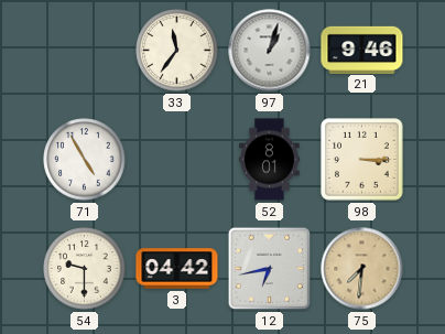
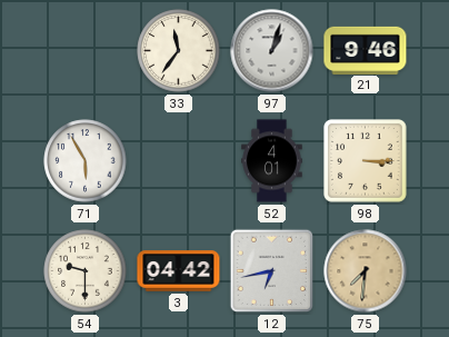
71: 4:55 -> 5:55 (86, 161)
52: 8:01 -> 4:01 (272, 161)
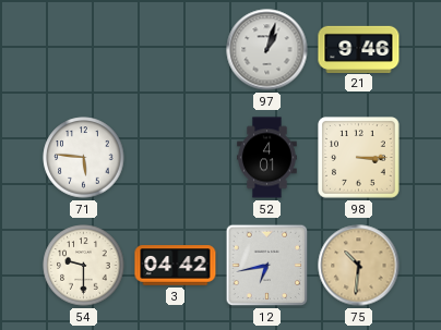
33: 11:36 -> none (179, 51)
71: 5:55 -> 5:46 (84, 158)
75: 7:31 -> 10:31 (359, 266)
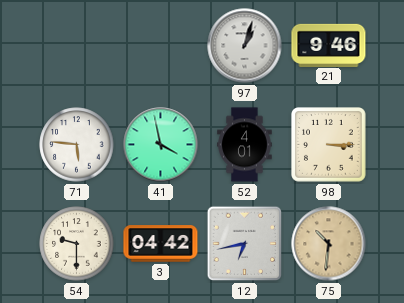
41: none -> 3:58 (161, 145)
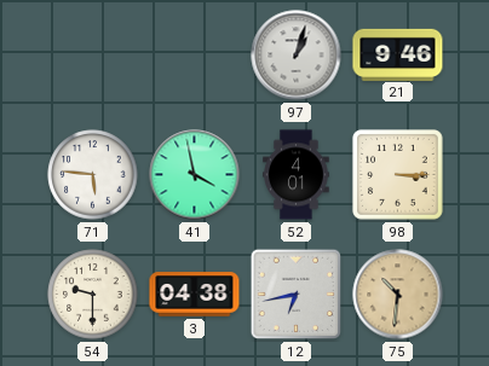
3: 04:42 -> 04:38 (195, 295)
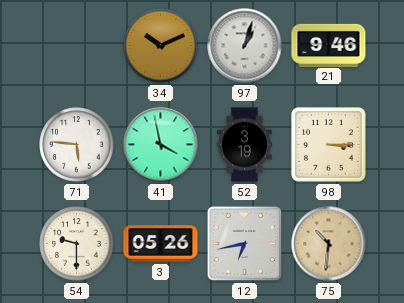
34: none -> 10:11 (161, 46)
52: 4:01 -> 3:19 (245, 145)
3: 04:38 -> 05:26 (161, 244)
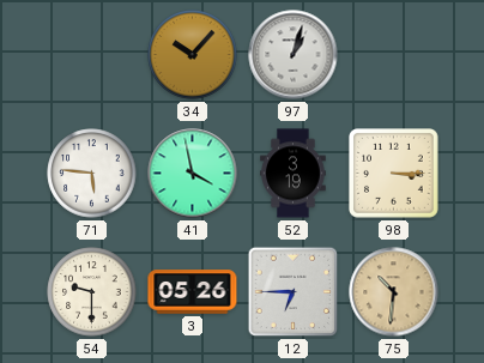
34: 10:11 -> 10:07 (193, 55)
21: 9:46 -> none (329, 45)
12: 6:43 -> 6:45 (294, 292)
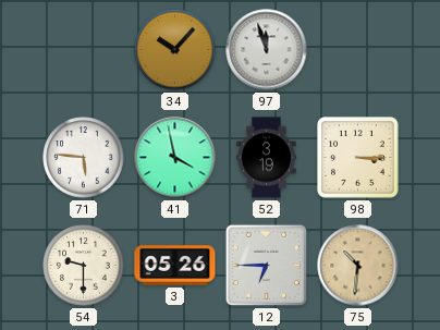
97: 1:03 -> 11:57 (267, 50)
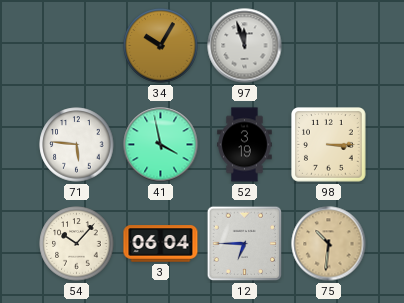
34: 10:07 -> 10:05 (161, 46)
54: 9:30 -> 10:07 (77, 244)
3: 05:26 -> 06:04 (161, 244)
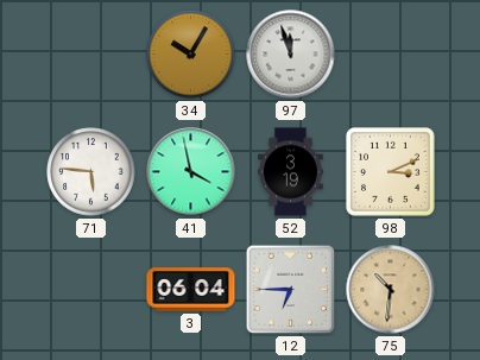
98: 3:15 -> 3:11 (391, 172)
54: 10:07 -> none (77, 244)
